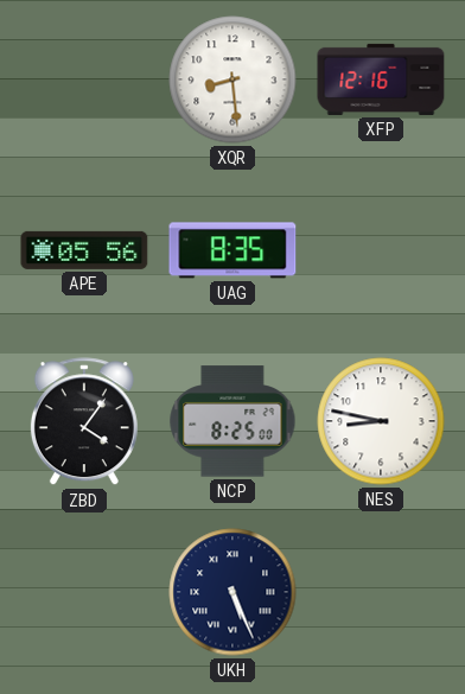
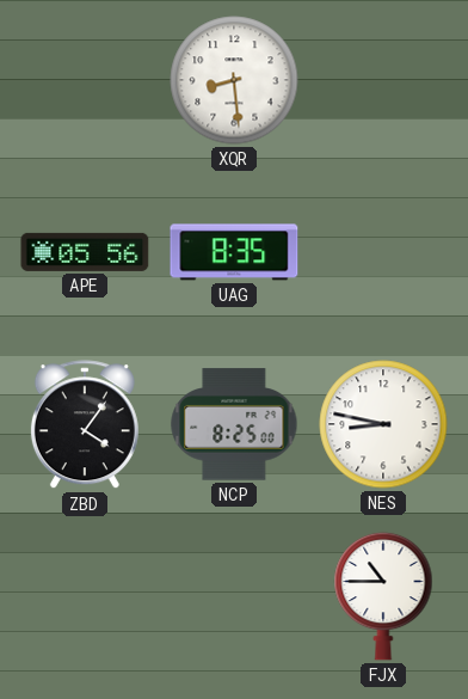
XFP: 12:16 -> none (381, 79)
UKH: 5:26 -> none (232, 592)
FJX: none -> 10:45 (383, 596)
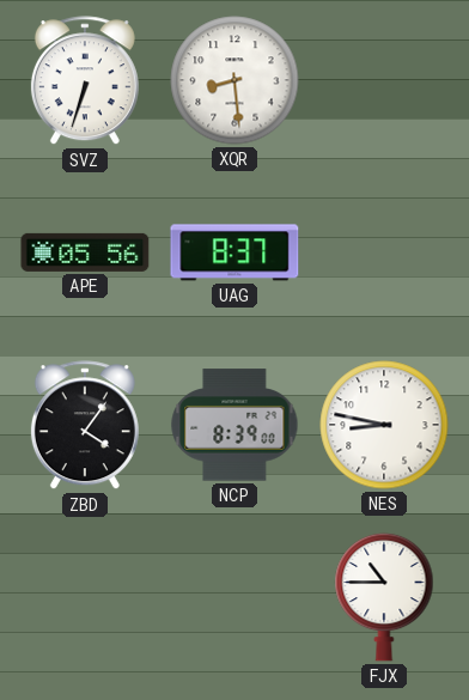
SVZ: none -> 6:33 (85, 81)
UAG: 8:35 -> 8:37 (234, 252)
NCP: 8:25 -> 8:39 (234, 425)
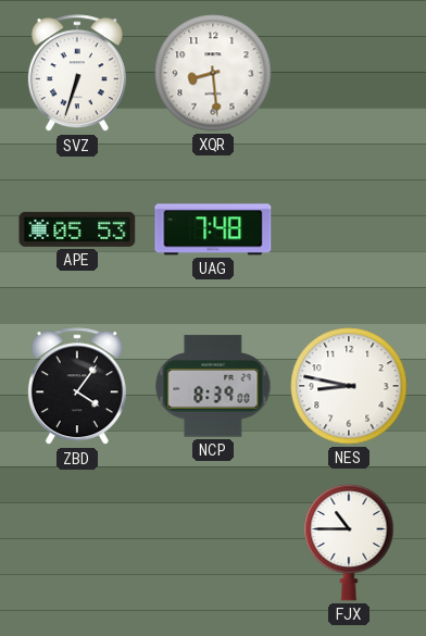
APE: 05:56 -> 05:53 (77, 229)
UAG: 8:37 -> 7:48 (213, 229)
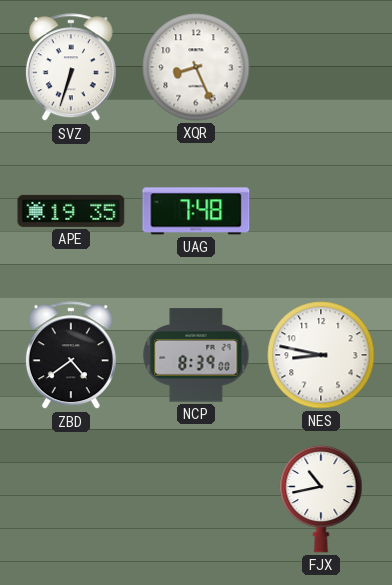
XQR: 8:29 -> 8:26 (196, 67)
APE: 05:53 -> 19:35 (71, 211)
ZBD: 4:06 -> 4:39 (71, 356)
FJX: 10:45 -> 10:43 (321, 499)
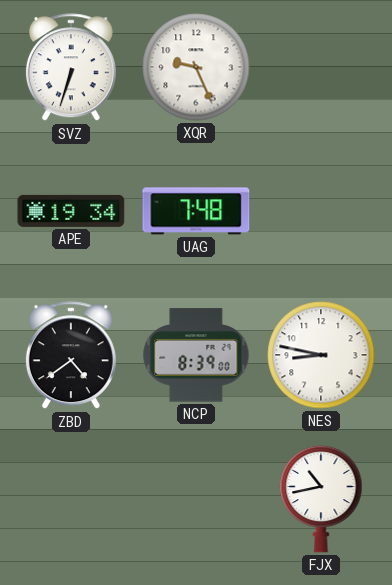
XQR: 8:26 -> 9:26 (196, 67)
APE: 19:35 -> 19:34 (71, 211)
